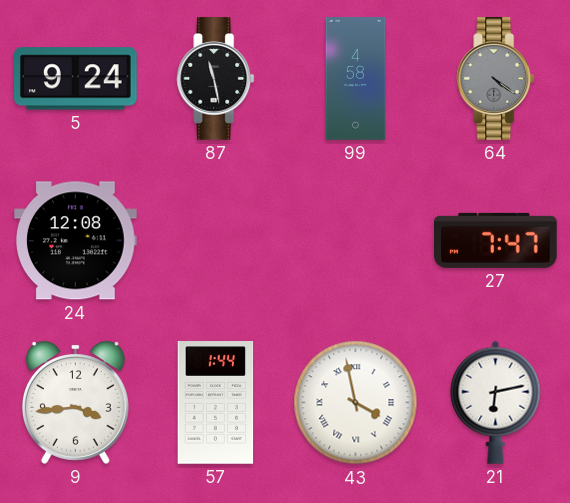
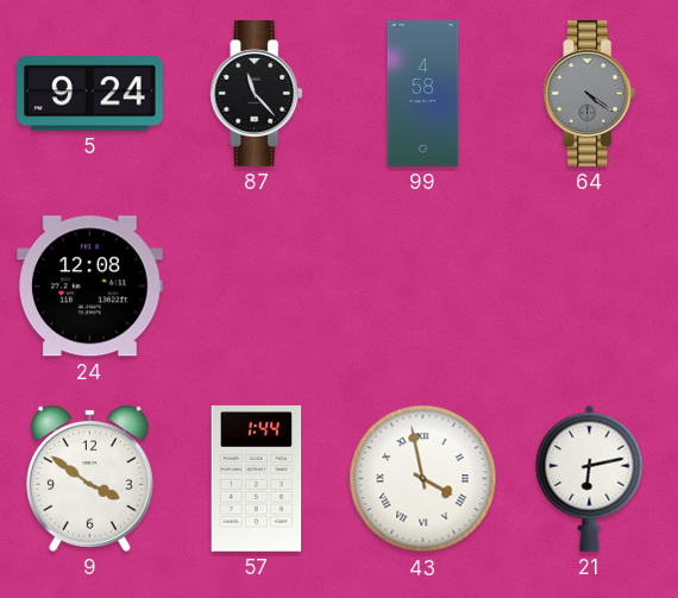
87: 11:28 -> 11:23 (257, 94)
27: 7:47 -> none (496, 240)
9: 3:44 -> 3:51 (89, 478)
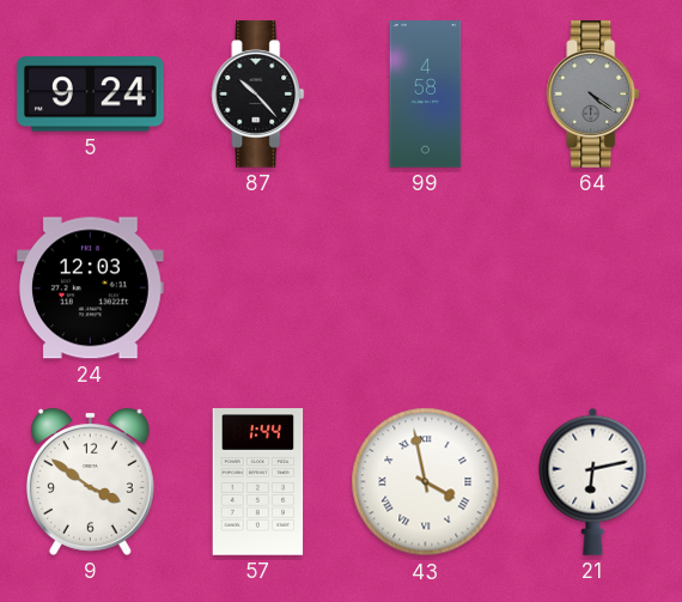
87: 11:23 -> 10:23 (258, 95)
24: 12:08 -> 12:03 (91, 288)
